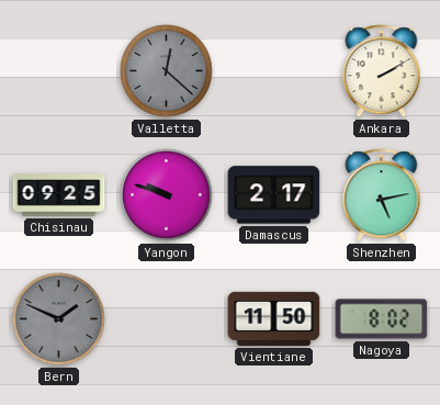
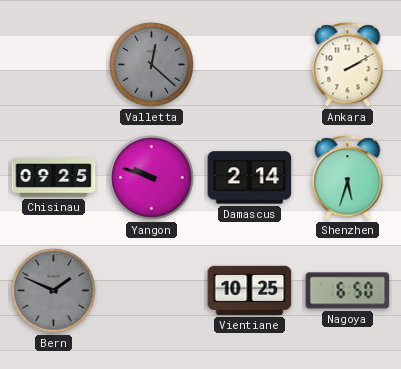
Damascus: 2:17 -> 2:14 (250, 178)
Shenzhen: 5:13 -> 5:33 (348, 178)
Vientiane: 11:50 -> 10:25 (250, 290)
Nagoya: 8:02 -> 6:50 (348, 291)
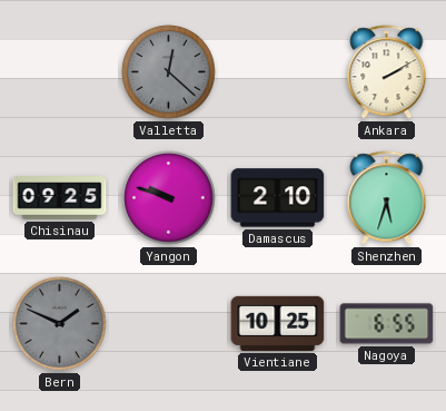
Damascus: 2:14 -> 2:10 (278, 198)
Nagoya: 6:50 -> 6:55 (387, 324)
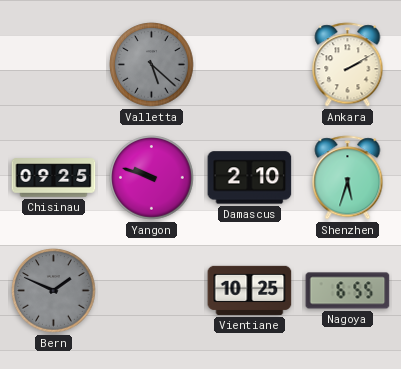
Valletta: 12:22 -> 5:22 (152, 65)
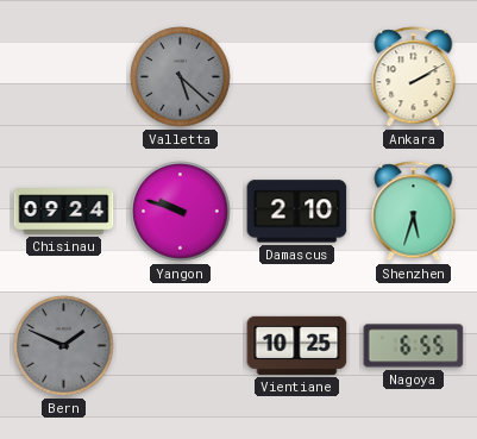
Chisinau: 09:25 -> 09:24 (64, 212)
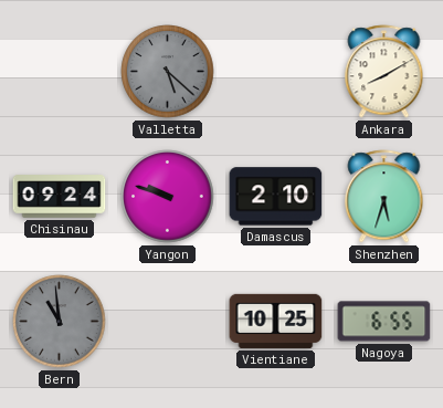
Ankara: 2:10 -> 8:10 (384, 72)
Bern: 1:49 -> 10:59 (60, 322)
